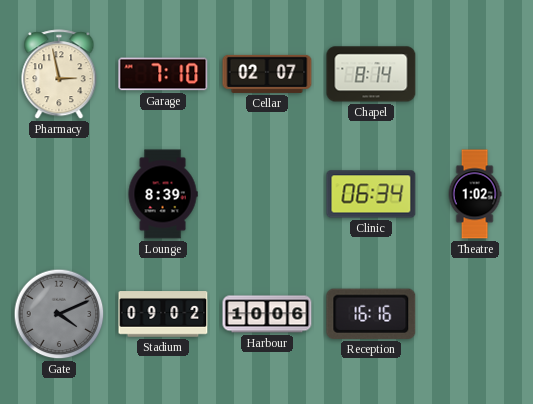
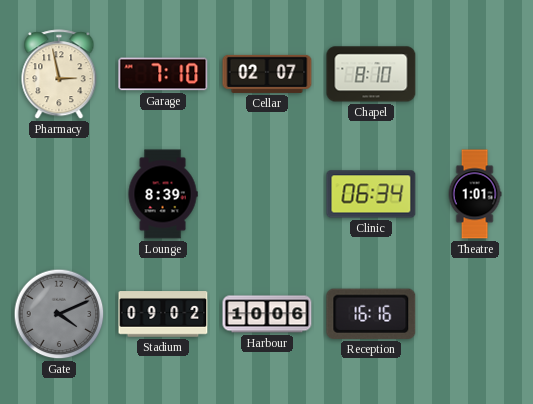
Chapel: 8:14 -> 8:10 (371, 74)
Theatre: 1:02 -> 1:01 (475, 194)
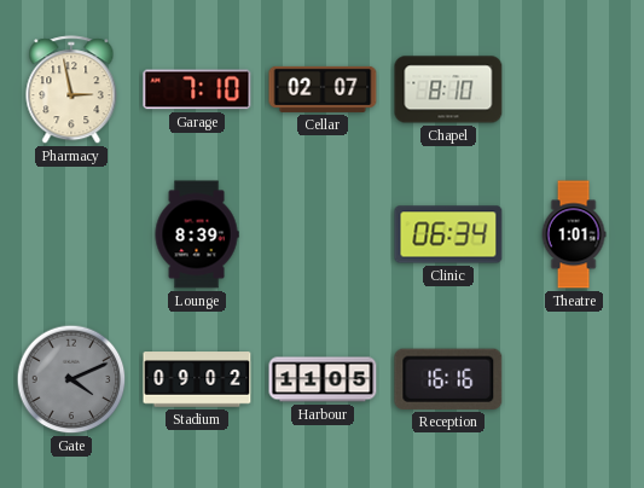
Harbour: 10:06 -> 11:05 (323, 379)
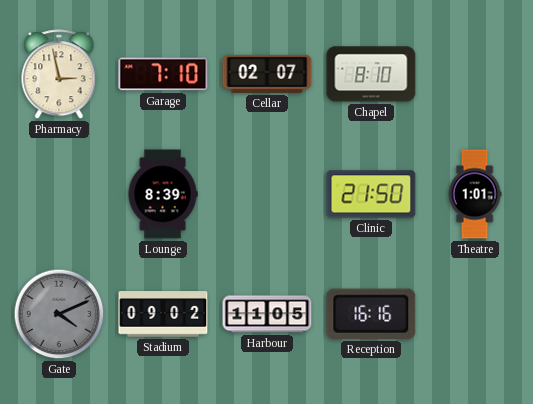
Clinic: 06:34 -> 21:50 (371, 194)
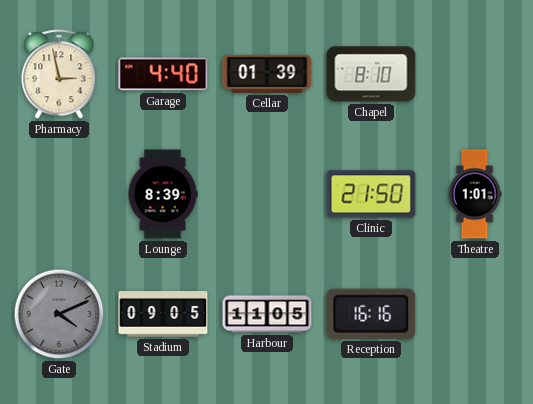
Garage: 7:10 -> 4:40 (163, 74)
Cellar: 02:07 -> 01:39 (267, 74)
Stadium: 09:02 -> 09:05 (163, 314)
